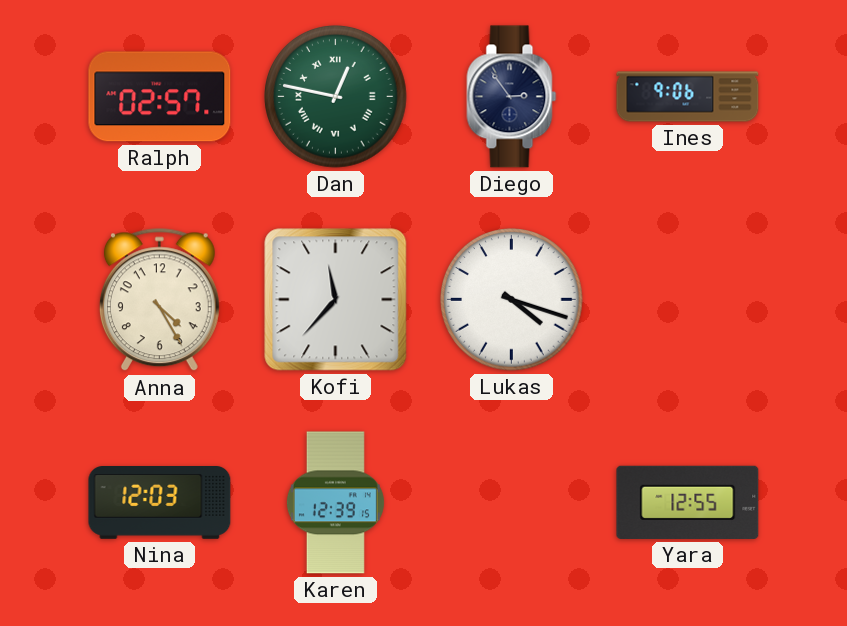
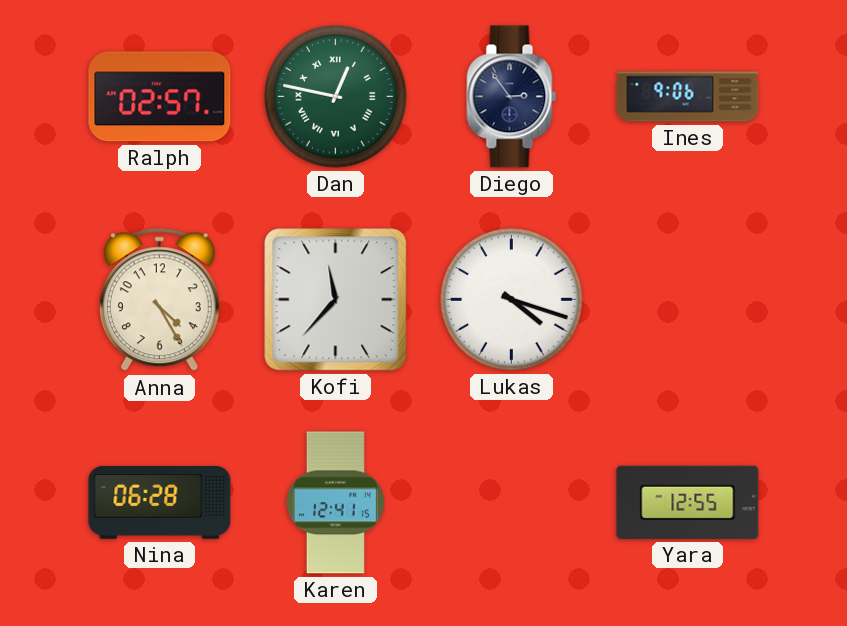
Nina: 12:03 -> 06:28 (160, 503)
Karen: 12:39 -> 12:41 (335, 503)
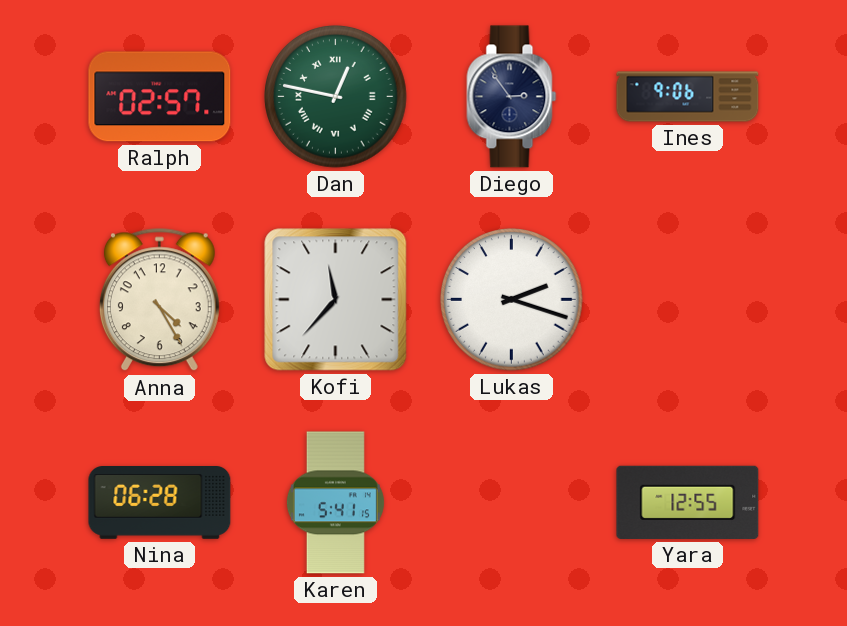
Lukas: 4:18 -> 2:18 (512, 300)
Karen: 12:41 -> 5:41 (335, 503)
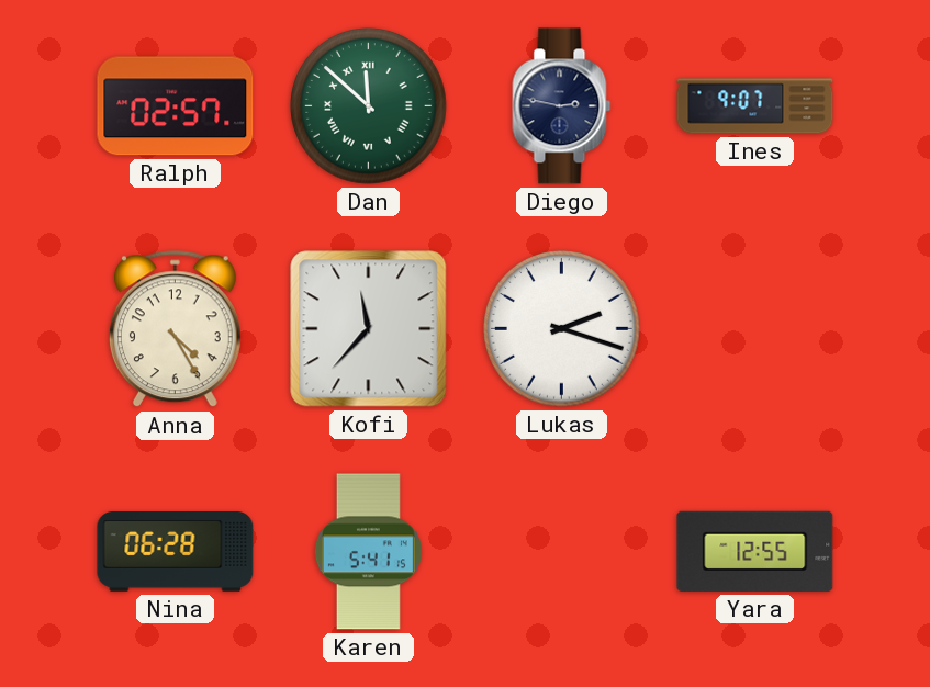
Dan: 12:47 -> 11:52 (369, 106)
Diego: 2:54 -> 2:47 (562, 106)
Ines: 9:06 -> 9:07 (755, 106)
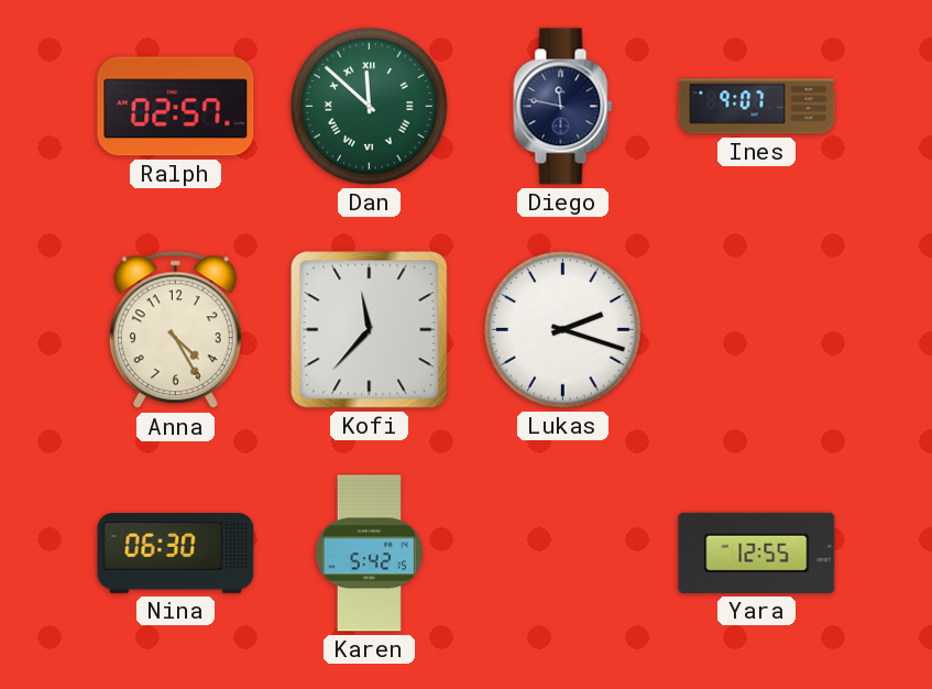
Diego: 2:47 -> 11:47 (563, 107)
Nina: 06:28 -> 06:30 (176, 554)
Karen: 5:41 -> 5:42 (369, 554)
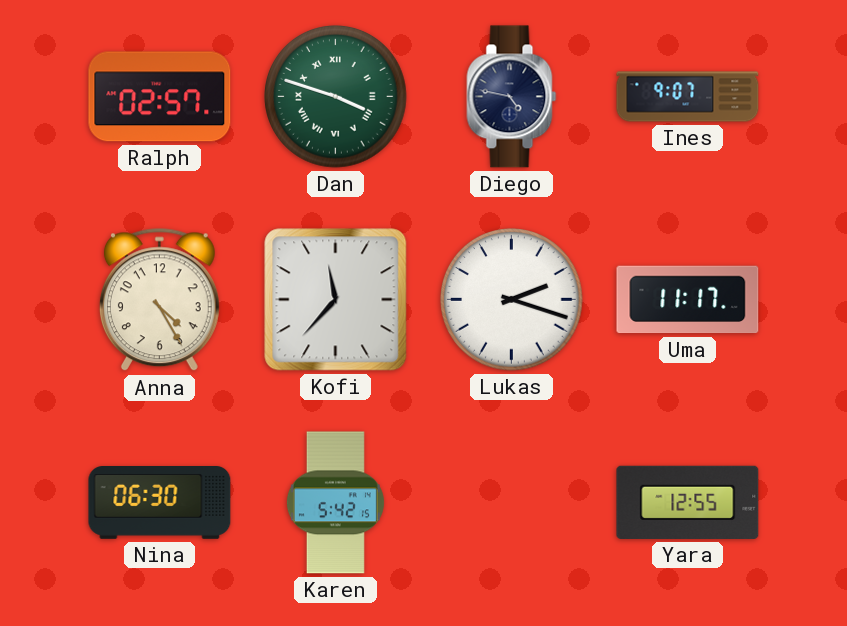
Dan: 11:52 -> 3:48 (336, 97)
Diego: 11:47 -> 4:47 (512, 97)
Uma: none -> 11:17 (688, 300)
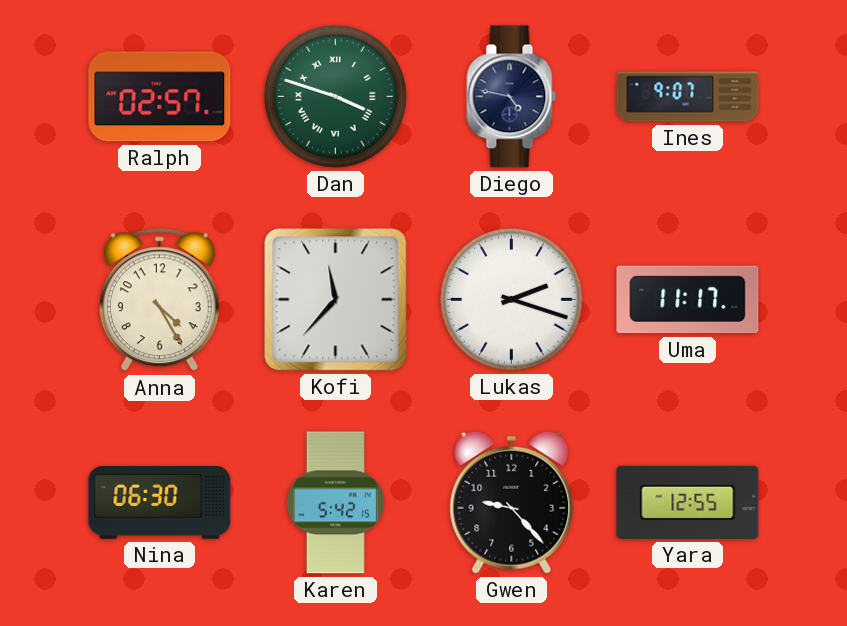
Gwen: none -> 9:23 (512, 502)
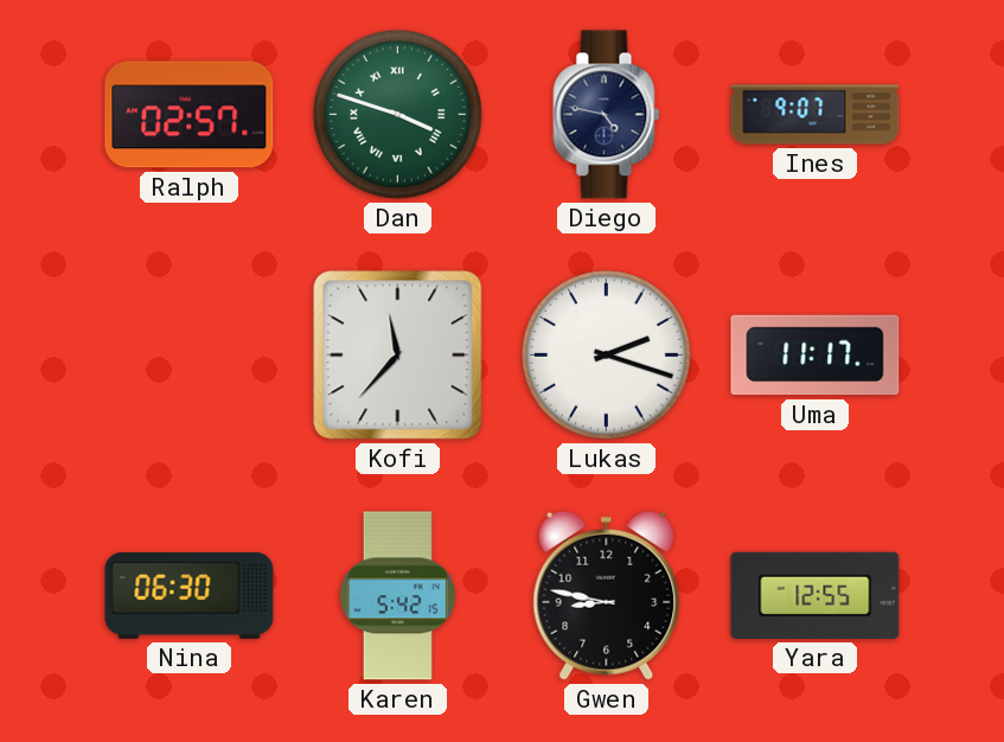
Anna: 4:25 -> none (159, 300)
Gwen: 9:23 -> 8:47 (607, 595)
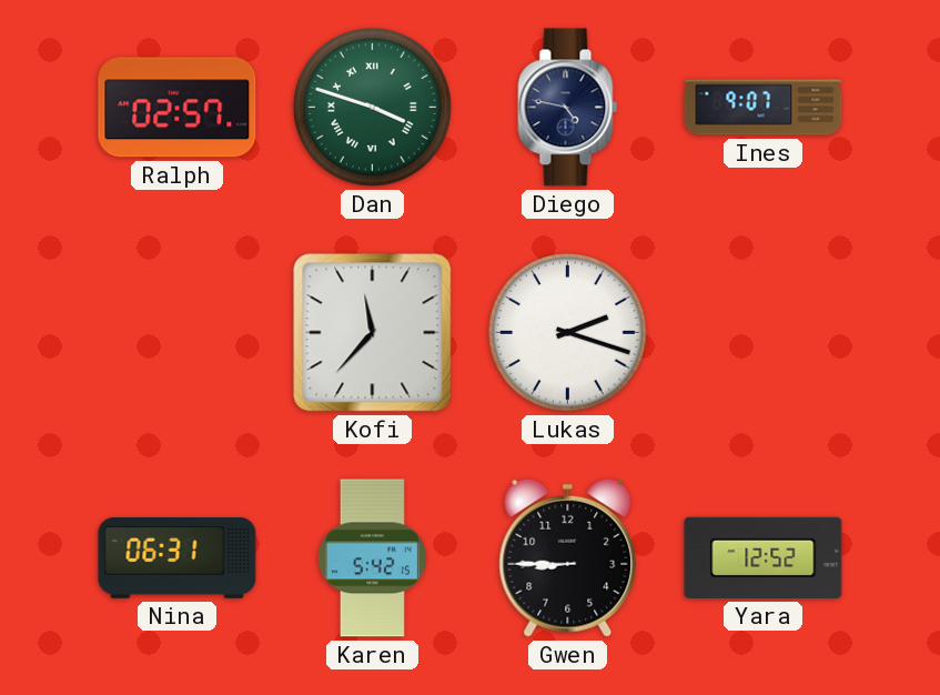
Uma: 11:17 -> none (816, 356)
Nina: 06:30 -> 06:31 (178, 558)
Gwen: 8:47 -> 8:45 (568, 557)
Yara: 12:55 -> 12:52 (764, 557)
